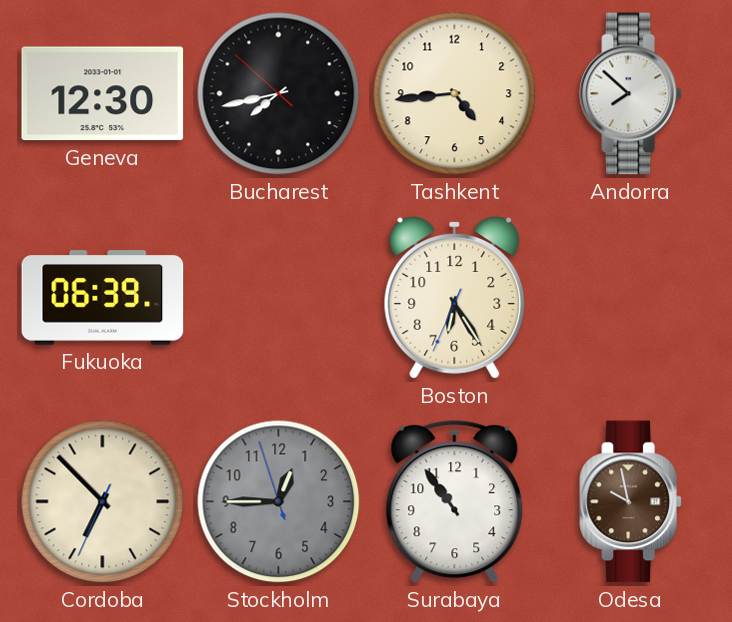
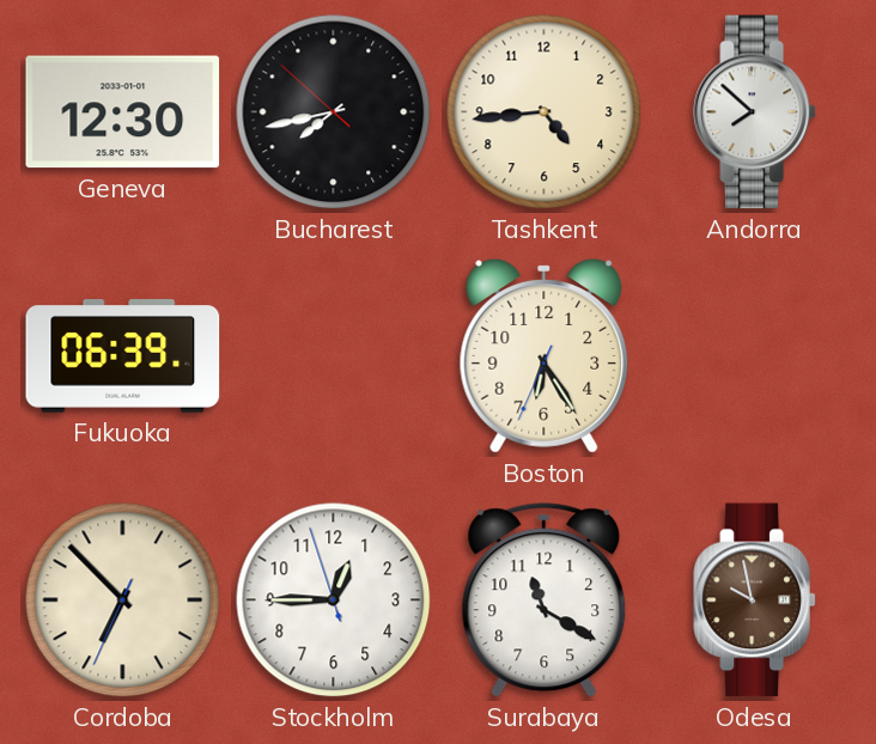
Stockholm dial: grey -> white (334, 600)
Surabaya: 10:54 -> 11:20 (545, 600)
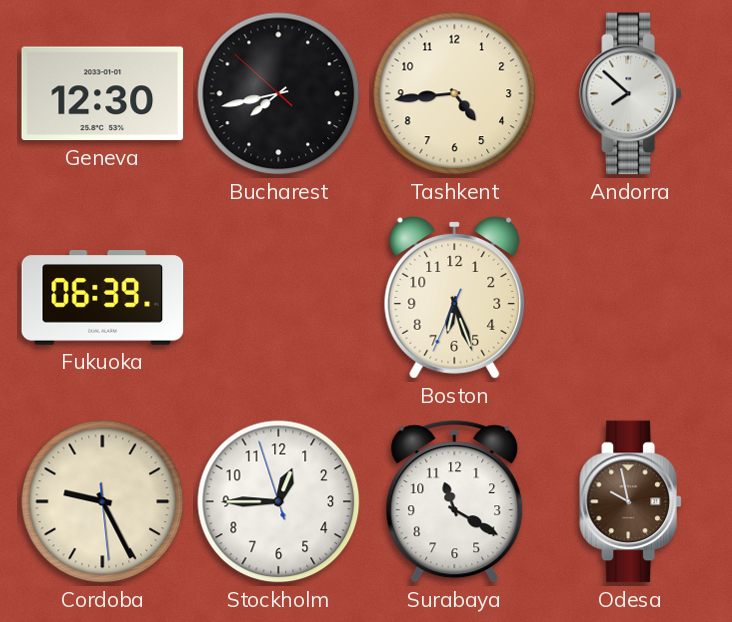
Boston: 6:24 -> 6:26 (455, 298)
Cordoba: 6:52 -> 9:25 (103, 502)
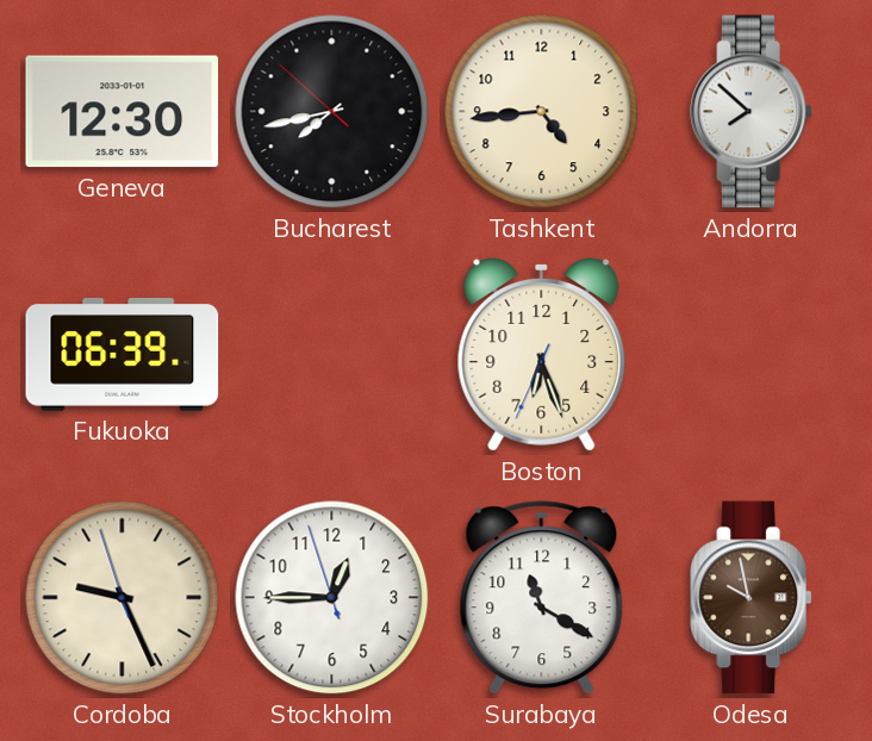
Cordoba: 9:25:29 -> 9:25:57 (123, 598)
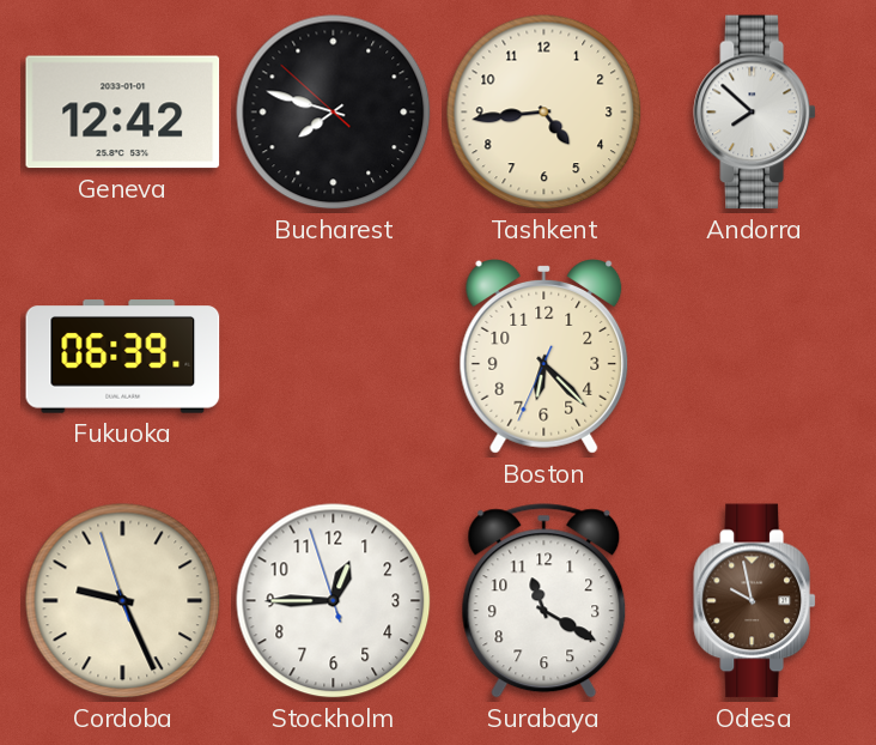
Geneva: 12:30 -> 12:42 (123, 113)
Bucharest: 7:42 -> 7:47 (334, 113)
Boston: 6:26 -> 6:22 (545, 357)
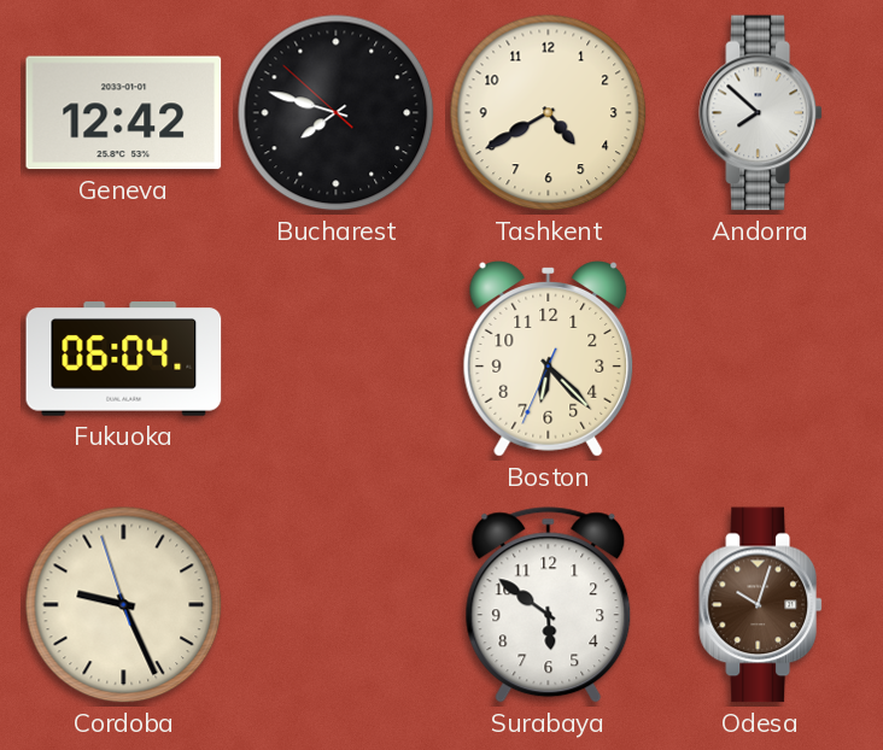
Tashkent: 4:44 -> 4:40 (549, 113)
Fukuoka: 06:39 -> 06:04 (124, 359)
Stockholm: 12:44 -> none (334, 601)
Surabaya: 11:20 -> 5:51 (549, 605)
Odesa: 9:58 -> 10:03 (760, 605)
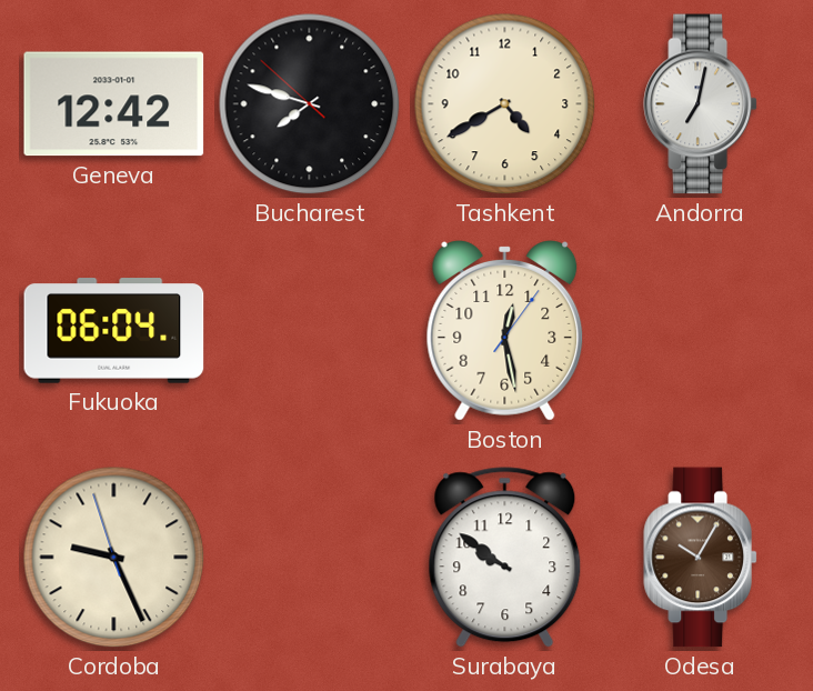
Andorra: 7:52 -> 7:02 (700, 104)
Boston: 6:22 -> 12:28 (505, 331)
Surabaya: 5:51 -> 9:51 (505, 558)
Odesa: 10:03 -> 10:05 (700, 558)
